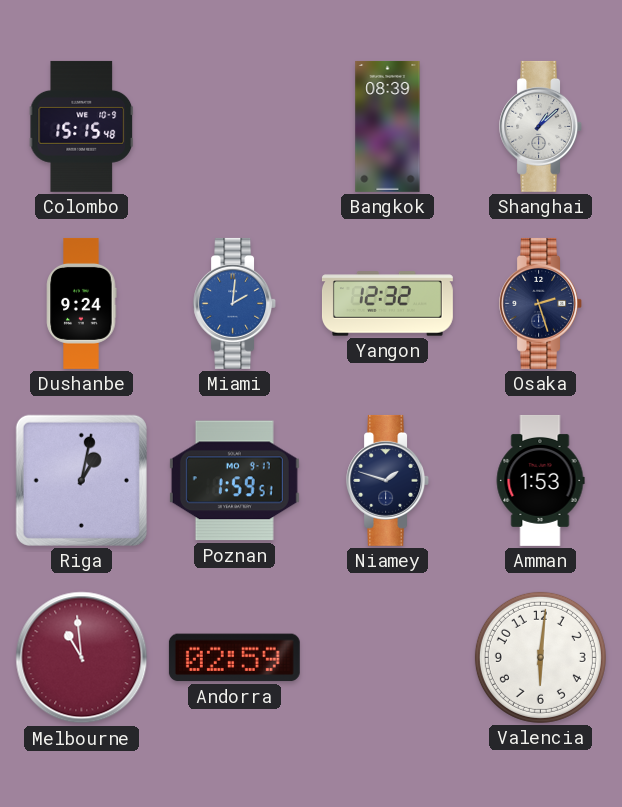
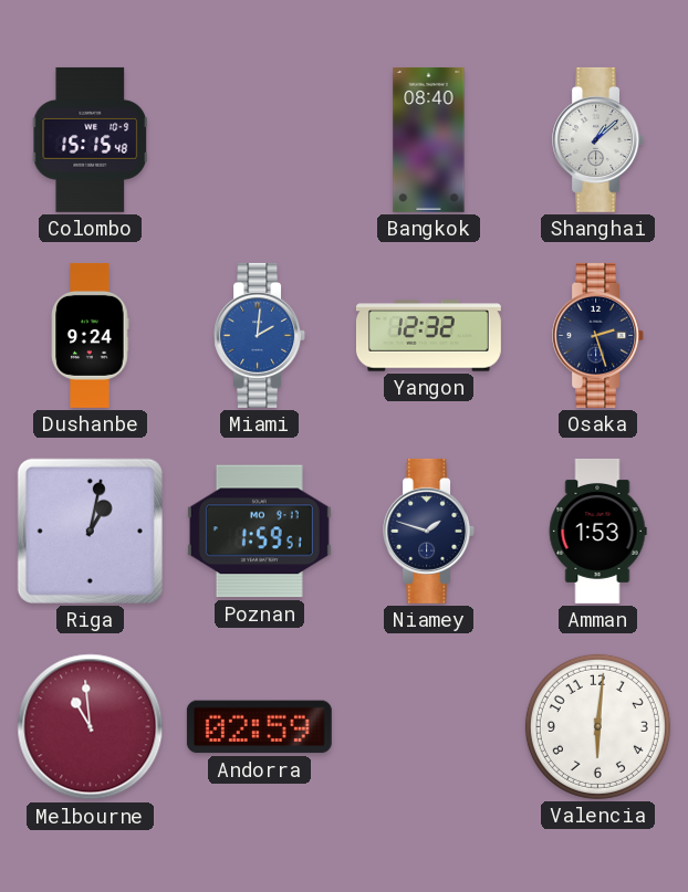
Bangkok: 08:39 -> 08:40 (429, 139)
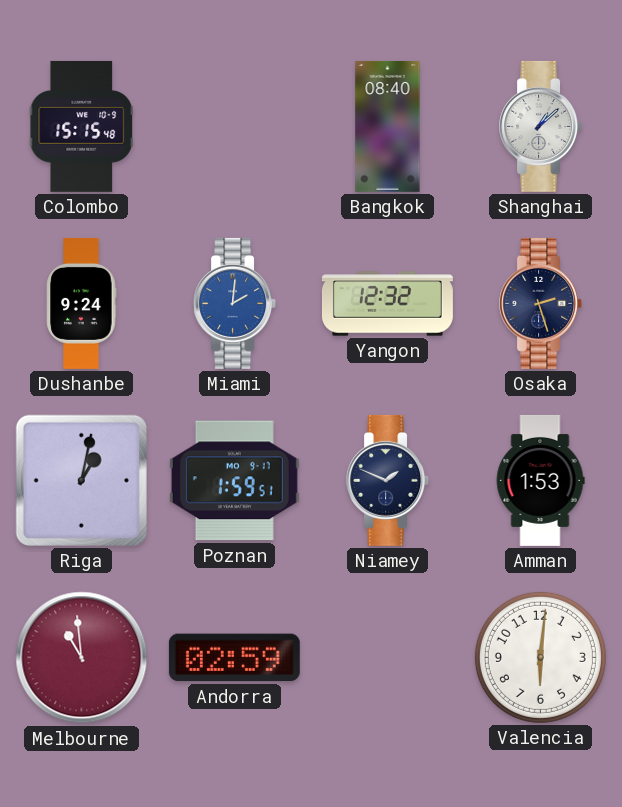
Niamey: 1:48 -> 1:49 (388, 480)
